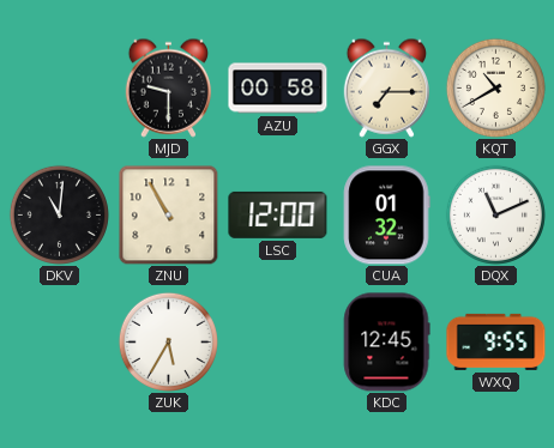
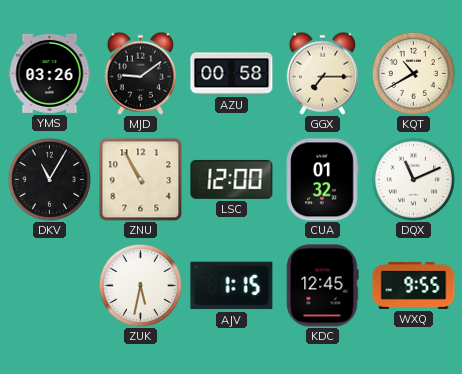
YMS: none -> 03:26 (50, 73)
MJD: 9:30 -> 9:09 (141, 73)
DKV: 11:01 -> 11:05 (49, 179)
ZUK: 5:35 -> 5:32 (140, 285)
AJV: none -> 1:15 (232, 286)
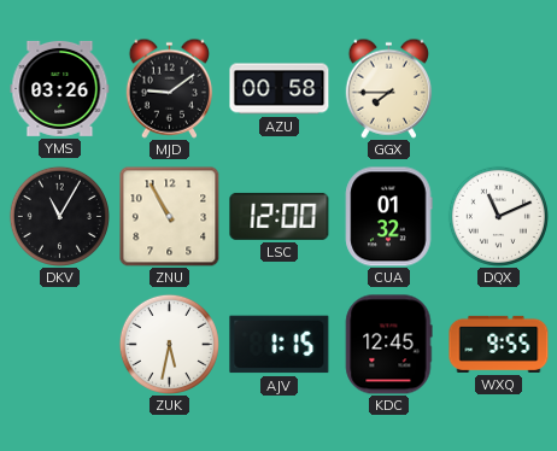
GGX: 7:15 -> 7:45 (389, 88)
KQT: 10:40 -> none (413, 73)
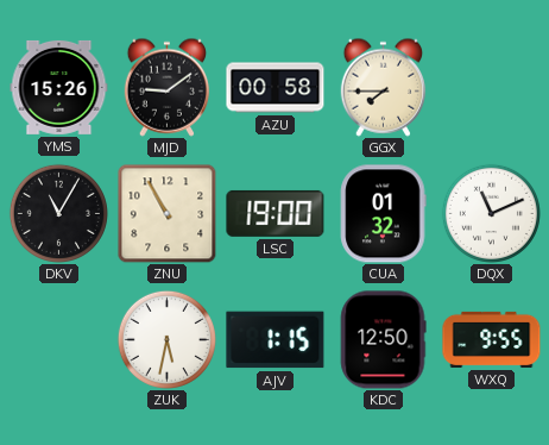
YMS: 03:26 -> 15:26 (59, 87)
LSC: 12:00 -> 19:00 (276, 213)
KDC: 12:45 -> 12:50 (383, 340)
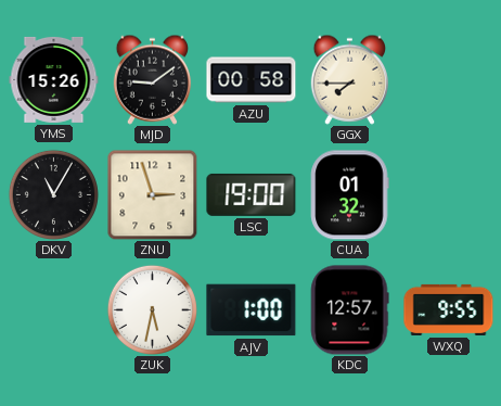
ZNU: 10:55 -> 2:57 (152, 194)
DQX: 11:11 -> none (491, 213)
AJV: 1:15 -> 1:00 (252, 310)
KDC: 12:50 -> 12:57 (349, 310)
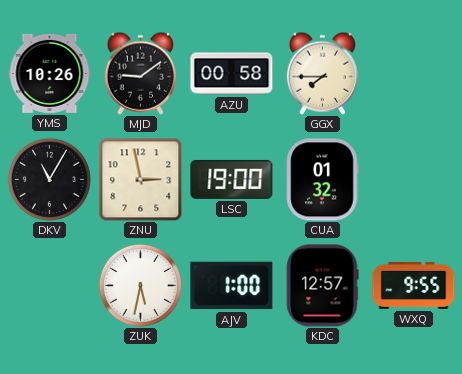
YMS: 15:26 -> 10:26 (50, 73)
ZNU: 2:57 -> 2:58 (140, 179)
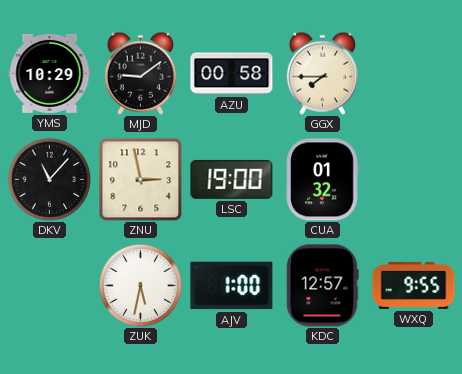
YMS: 10:26 -> 10:29 (50, 73)
DKV: 11:05 -> 11:07 (49, 179)
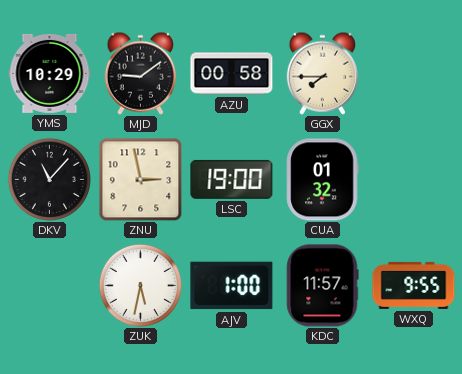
KDC: 12:57 -> 11:57 (322, 286)
